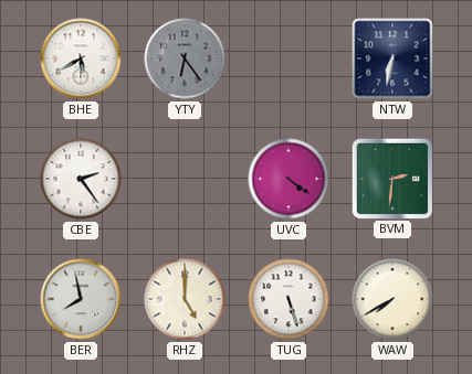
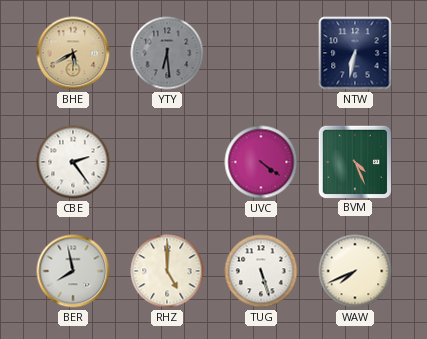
BHE dial: white -> champagne (73, 53)
YTY: 6:24 -> 6:29 (167, 53)
BVM: 2:31 -> 4:26 (354, 161)
WAW: 7:40 -> 7:41 (355, 271)
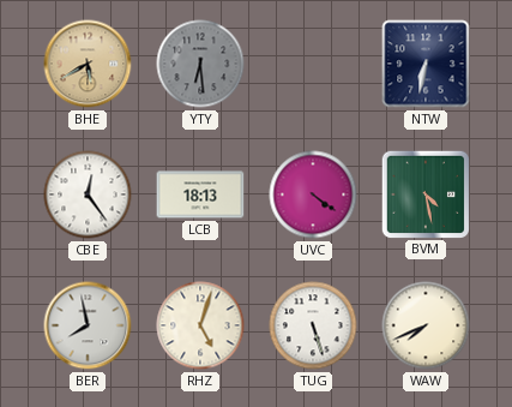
CBE: 2:24 -> 12:24 (88, 194)
LCB: none -> 18:13 (200, 194)
BVM: 4:26 -> 4:28 (424, 193)
RHZ: 5:00 -> 5:03 (200, 325)
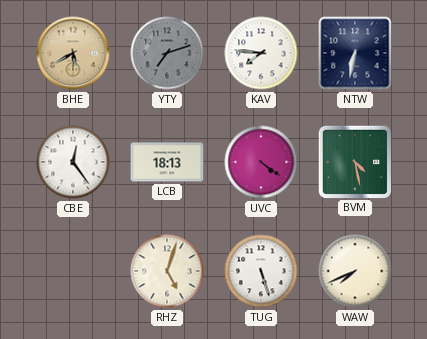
YTY: 6:29 -> 7:12 (167, 53)
KAV: none -> 7:46 (261, 53)
BER: 7:58 -> none (88, 325)
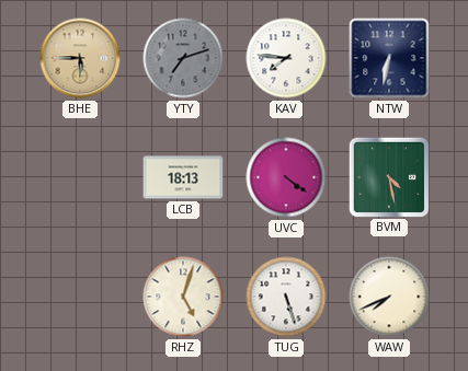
BHE: 5:40 -> 5:45 (80, 58)
CBE: 12:24 -> none (73, 162)
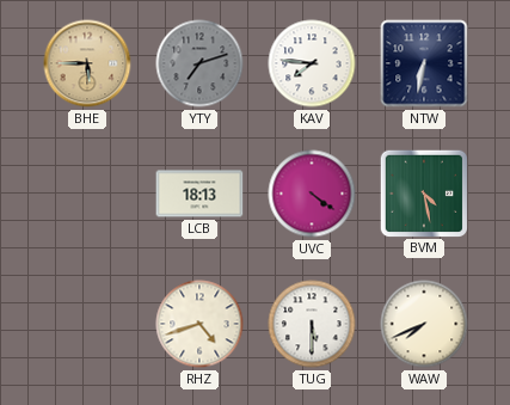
RHZ: 5:03 -> 4:42 (199, 324)
TUG: 5:27 -> 5:30 (312, 324)
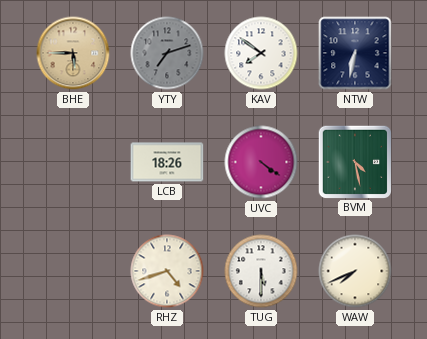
KAV: 7:46 -> 7:51 (261, 53)
LCB: 18:13 -> 18:26 (167, 162)
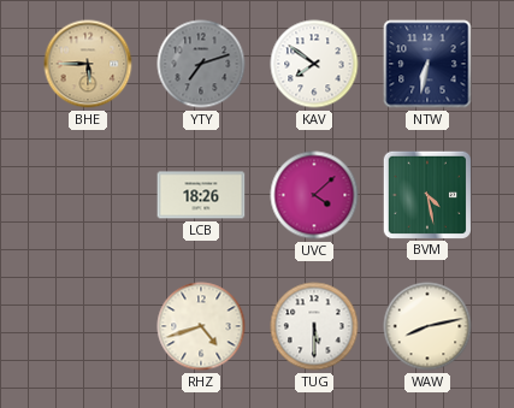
UVC: 4:21 -> 4:08 (314, 195)
WAW: 7:41 -> 8:13 (427, 326)
